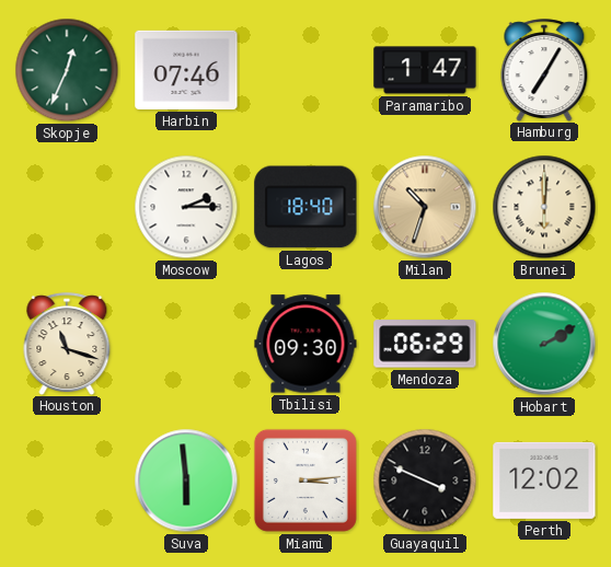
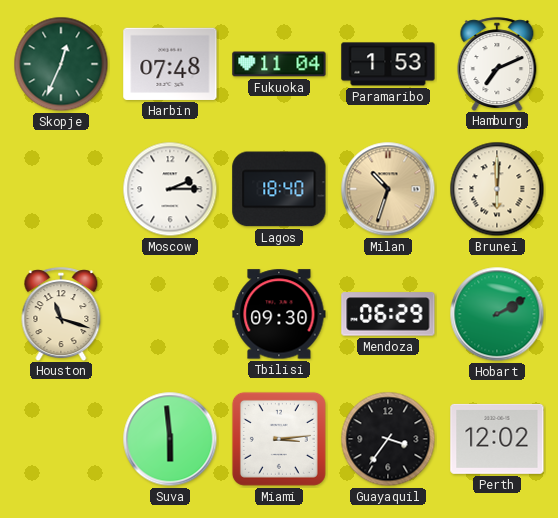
Harbin: 07:46 -> 07:48 (170, 64)
Fukuoka: none -> 11:04 (279, 64)
Paramaribo: 1:47 -> 1:53 (388, 64)
Hamburg: 7:05 -> 7:11 (497, 64)
Guayaquil: 3:49 -> 3:36 (388, 439)
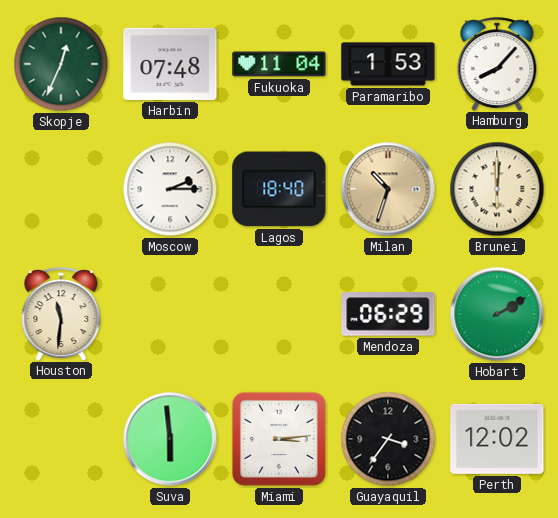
Hamburg: 7:11 -> 8:07 (497, 64)
Houston: 11:18 -> 11:31 (61, 314)
Tbilisi: 09:30 -> none (279, 314)
